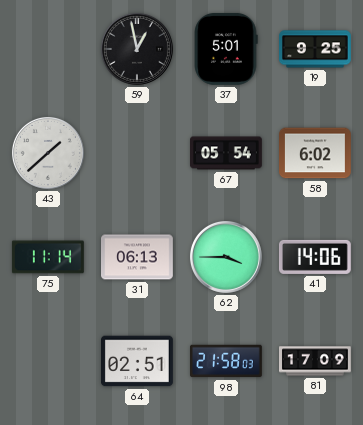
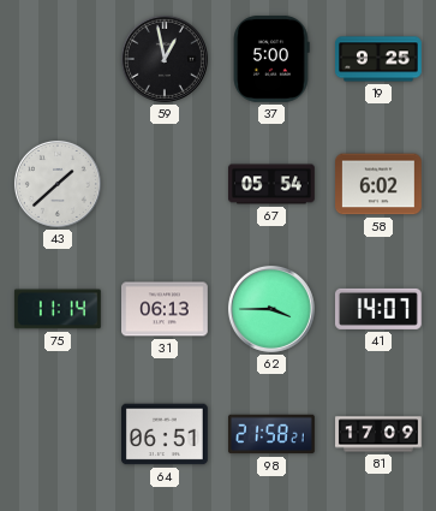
37: 5:01 -> 5:00 (271, 59)
41: 14:06 -> 14:07 (378, 309)
64: 02:51 -> 06:51 (166, 434)
98: 21:58:03 -> 21:58:21 (273, 434)
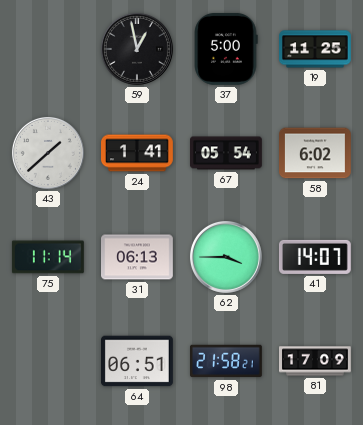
19: 9:25 -> 11:25 (316, 49)
24: none -> 1:41 (138, 153)
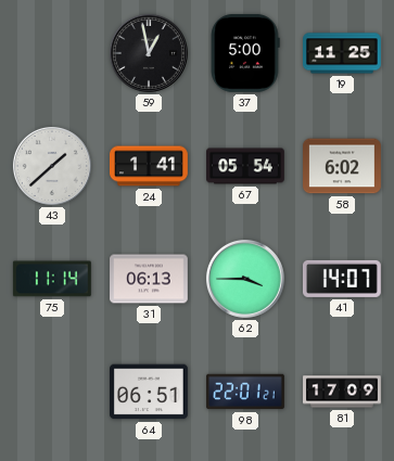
98: 21:58 -> 22:01 (246, 392)
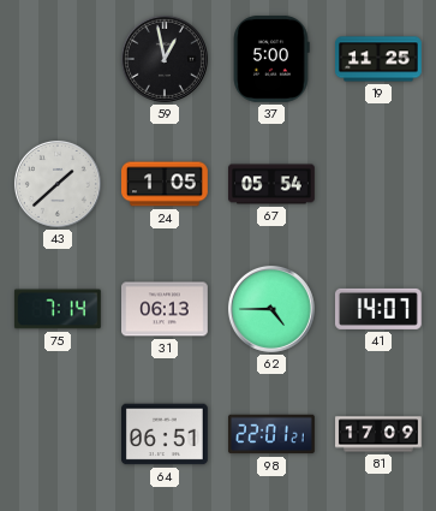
24: 1:41 -> 1:05 (166, 184)
58: 6:02 -> none (343, 166)
75: 11:14 -> 7:14 (58, 309)
62: 3:45 -> 4:45 (271, 309)
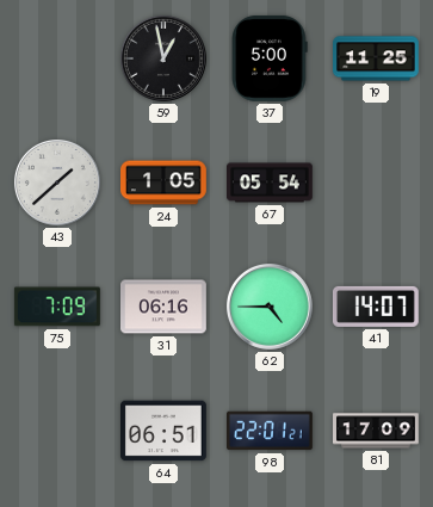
75: 7:14 -> 7:09 (57, 307)
31: 06:13 -> 06:16 (165, 307)
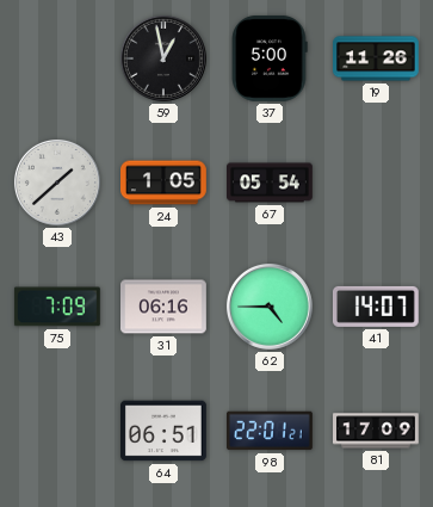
19: 11:25 -> 11:26 (377, 58)
